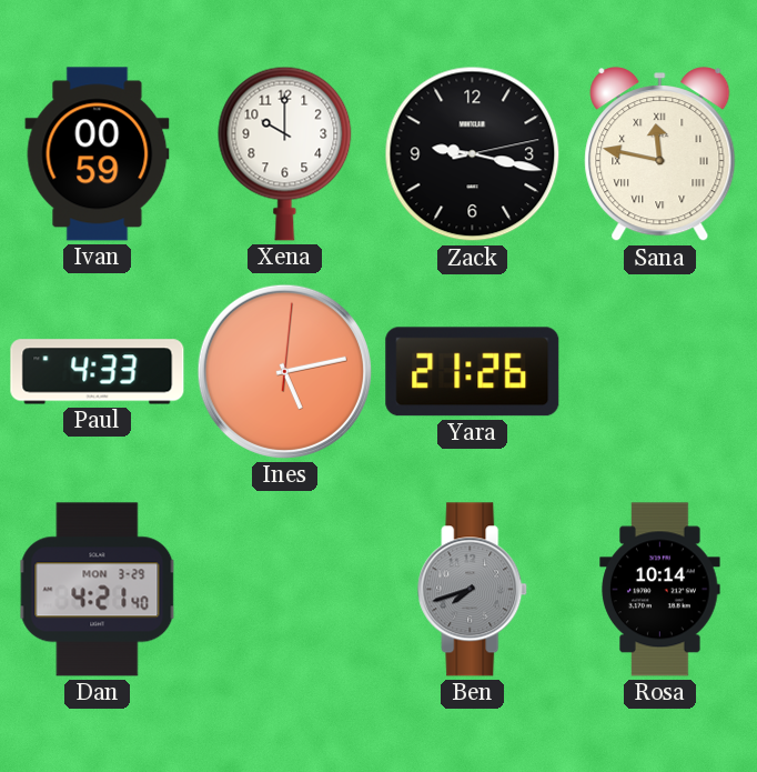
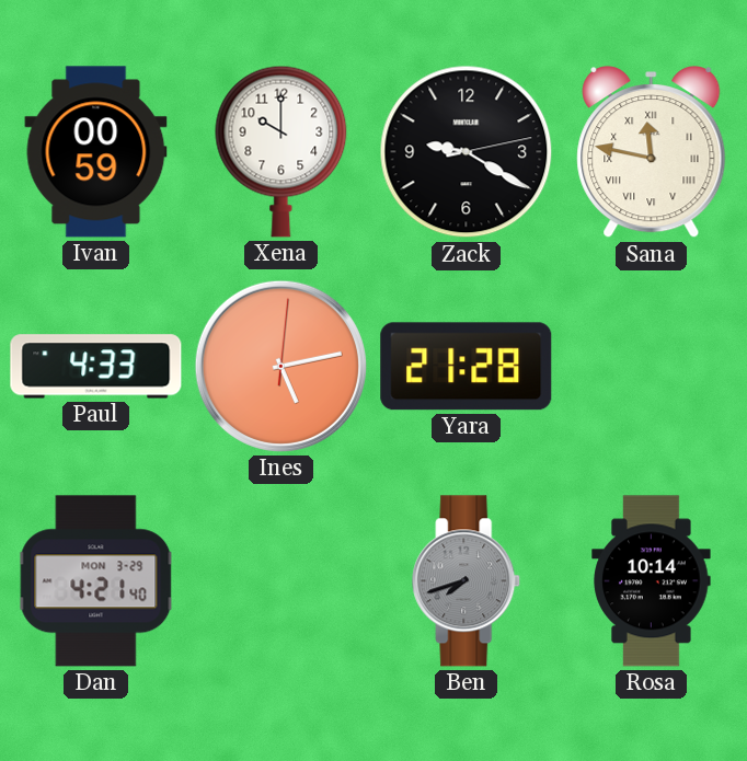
Zack: 9:17 -> 9:20 (467, 152)
Yara: 21:26 -> 21:28 (467, 367)
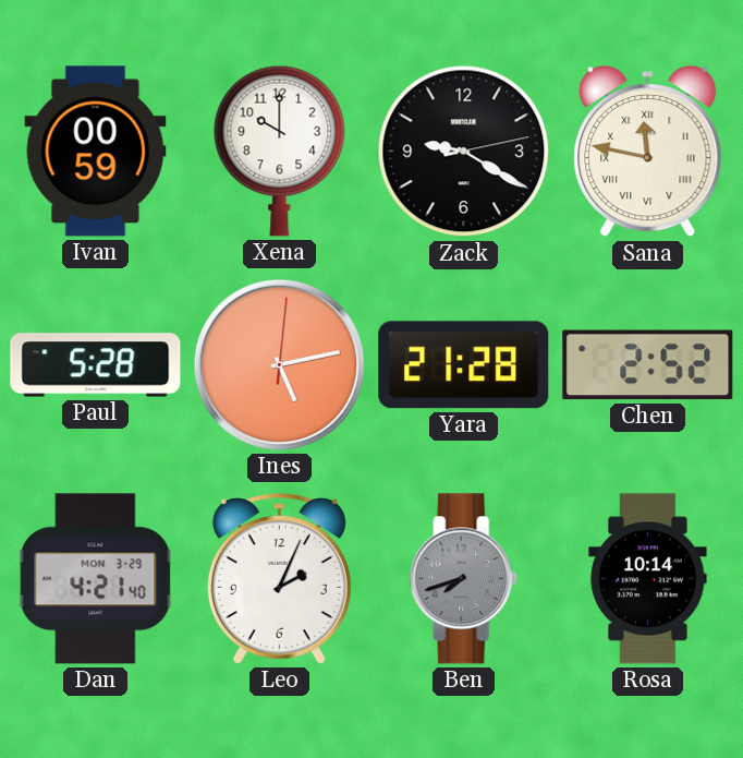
Paul: 4:33 -> 5:28 (96, 365)
Chen: none -> 2:52 (648, 365)
Leo: none -> 2:04 (279, 579)
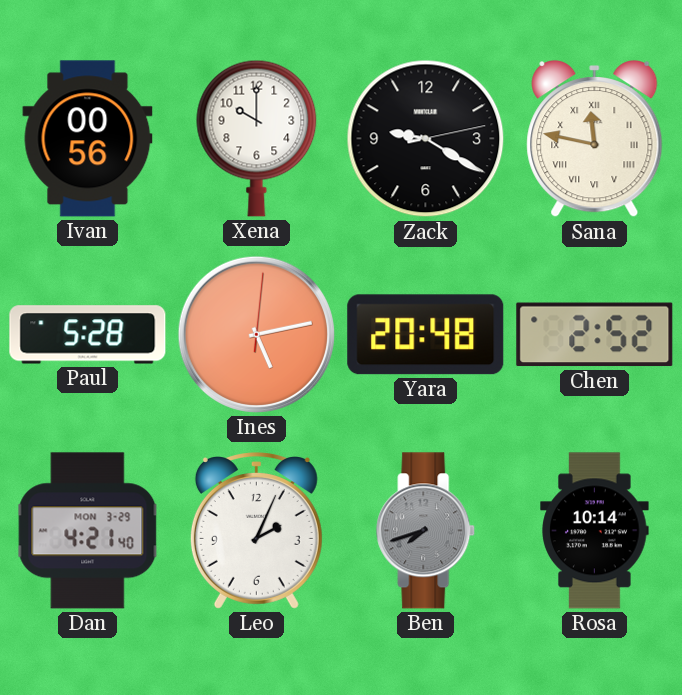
Ivan: 00:59 -> 00:56 (88, 139)
Yara: 21:28 -> 20:48 (426, 335)
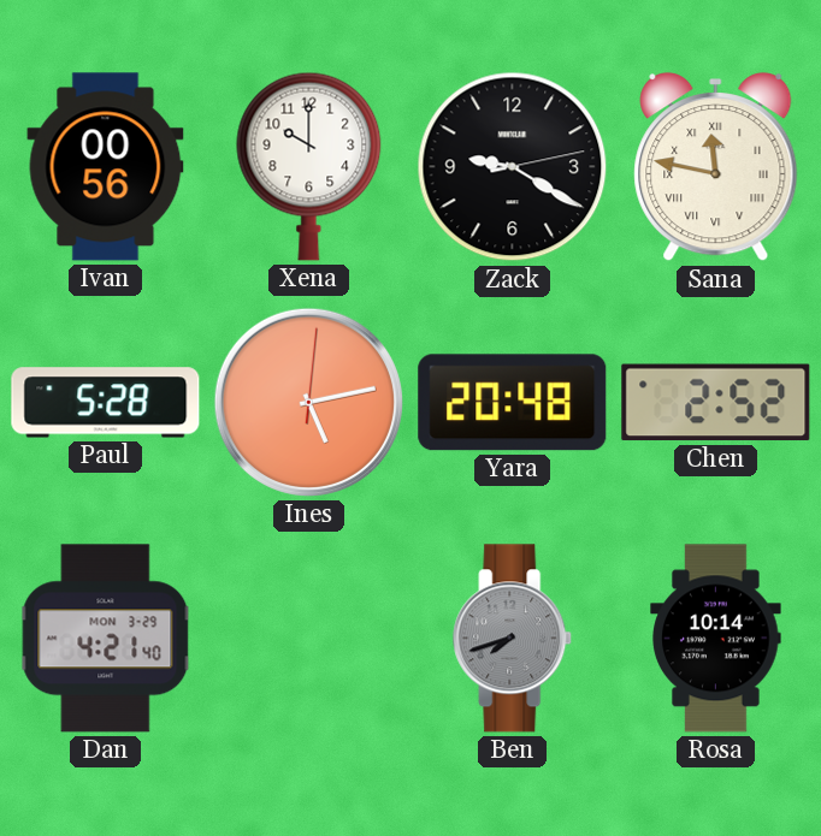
Leo: 2:04 -> none (256, 531)
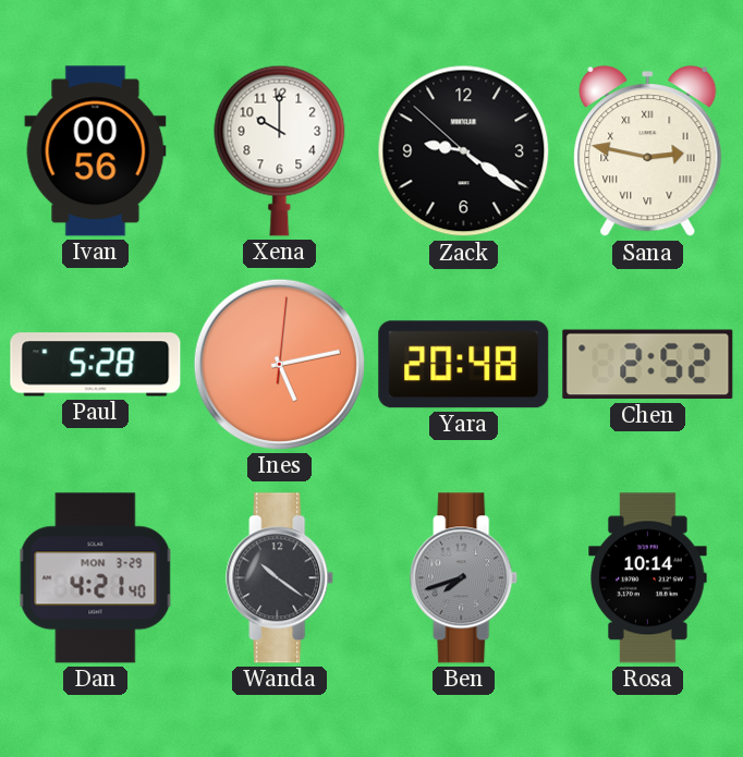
Zack: 9:20:13 -> 9:20:52 (464, 151)
Sana: 11:47 -> 2:47 (648, 152)
Wanda: none -> 10:21 (280, 578)
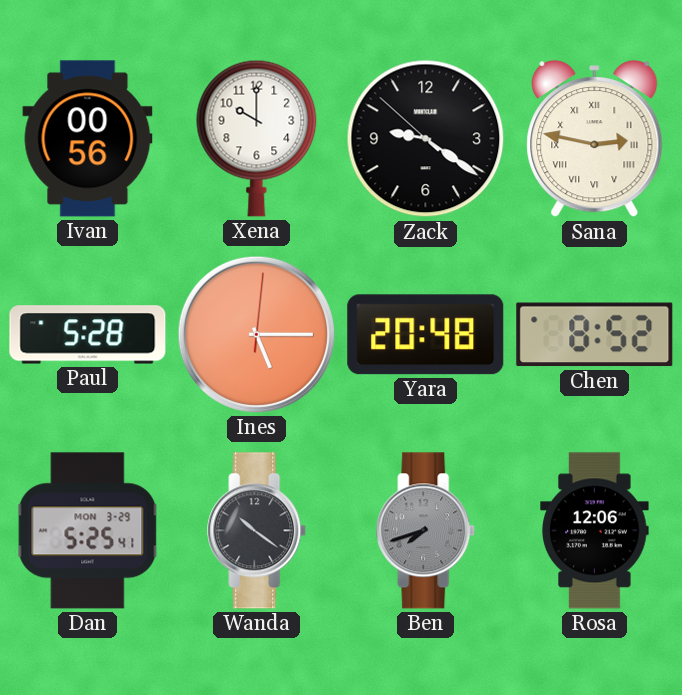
Ines: 5:13 -> 5:15 (256, 334)
Chen: 2:52 -> 8:52 (595, 335)
Dan: 4:21 -> 5:25 (88, 531)
Rosa: 10:14 -> 12:06 (595, 531)
